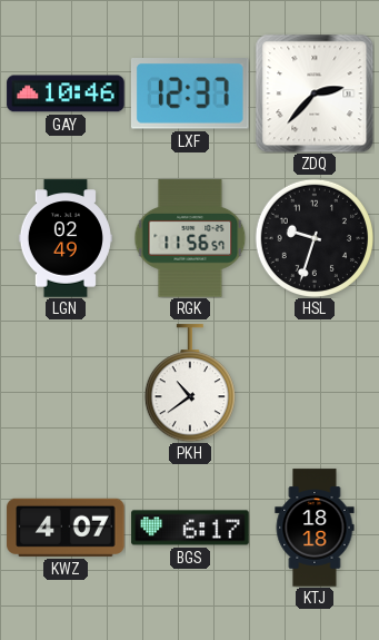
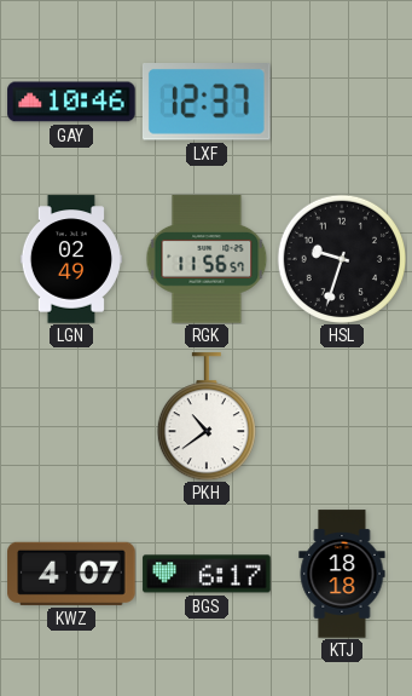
ZDQ: 2:37 -> none (315, 93)
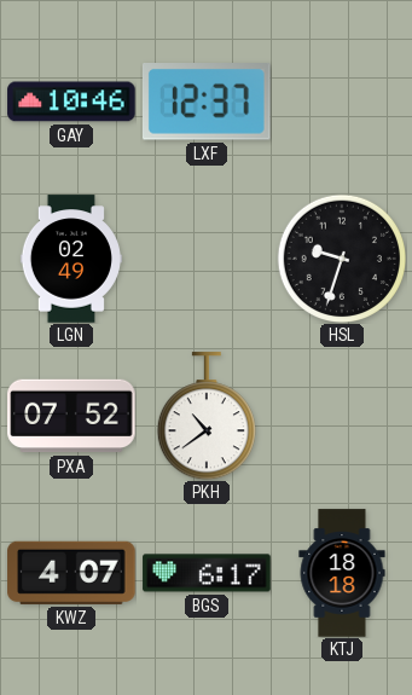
RGK: 11:56 -> none (207, 259)
PXA: none -> 07:52 (71, 416)
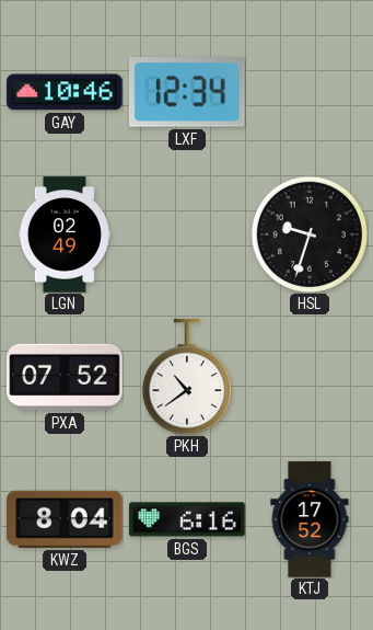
LXF: 12:37 -> 12:34 (187, 93)
KWZ: 4:07 -> 8:04 (65, 519)
BGS: 6:17 -> 6:16 (187, 519)
KTJ: 18:18 -> 17:52 (310, 519)
